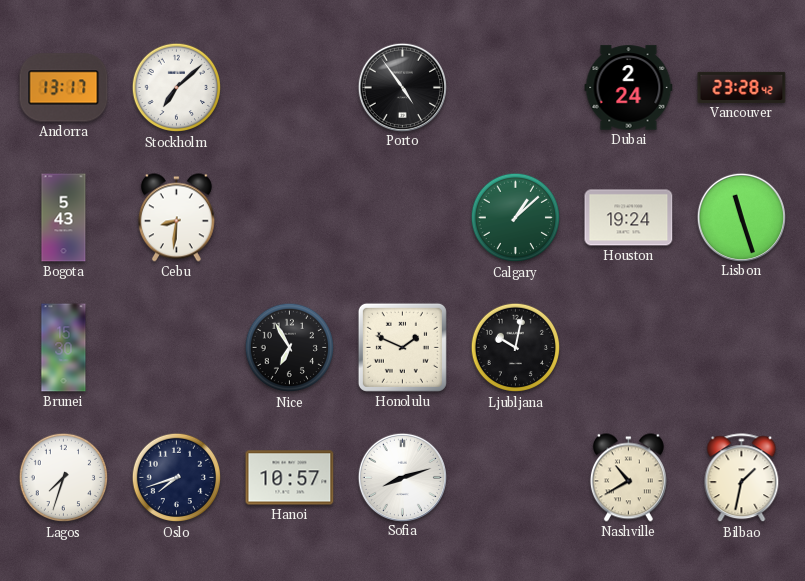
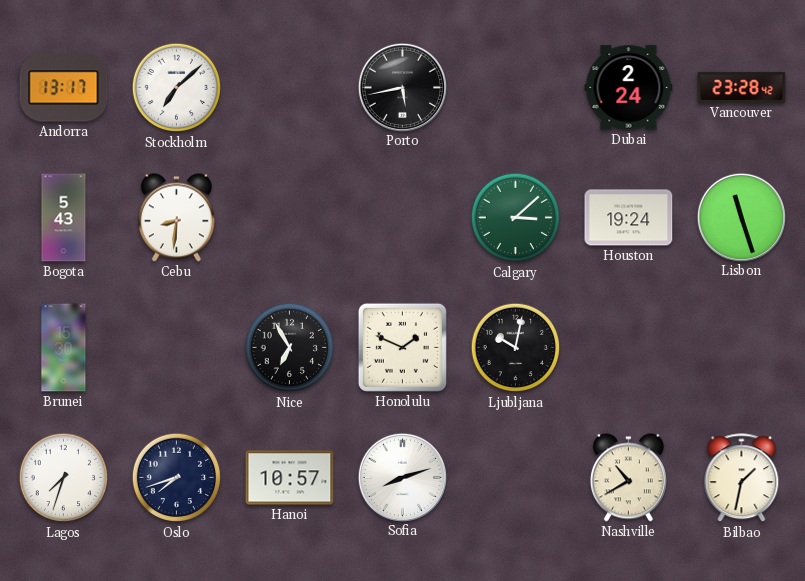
Porto: 4:54 -> 5:43 (402, 87)
Calgary: 1:08 -> 3:08 (516, 218)
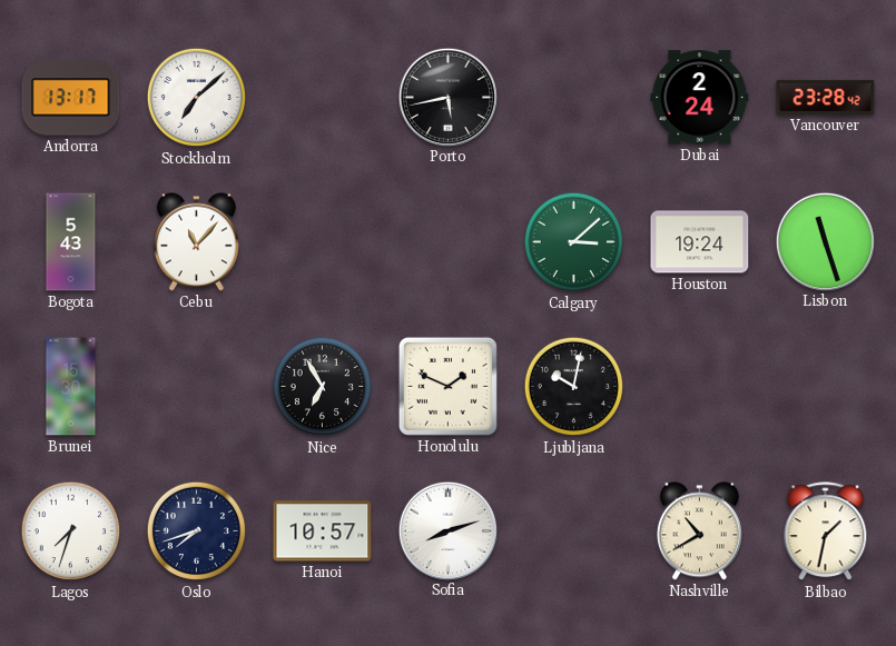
Cebu: 8:31 -> 11:07 (196, 242)
